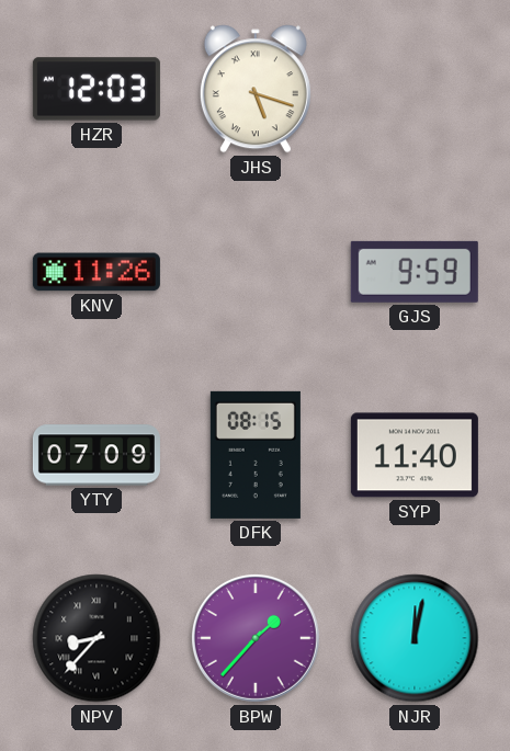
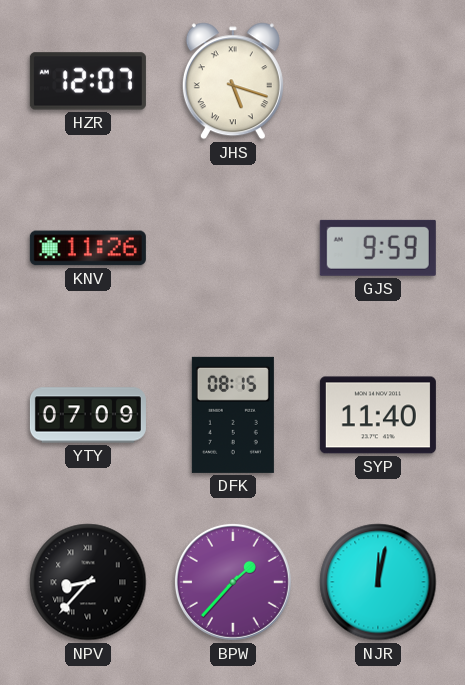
HZR: 12:03 -> 12:07 (88, 81)
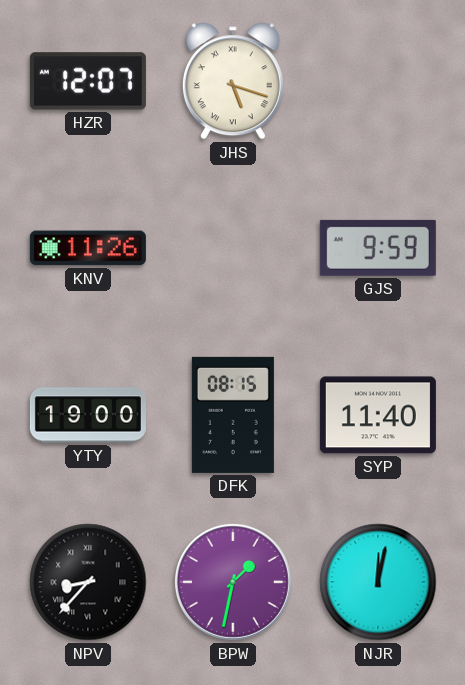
YTY: 07:09 -> 19:00 (88, 415)
BPW: 1:37 -> 1:32 (233, 582)
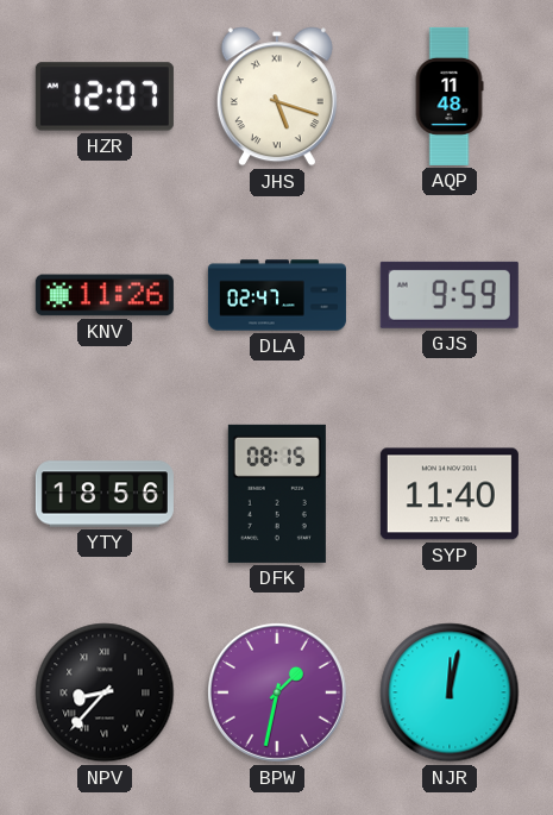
AQP: none -> 11:48 (450, 96)
DLA: none -> 02:47 (277, 295)
YTY: 19:00 -> 18:56 (105, 494)
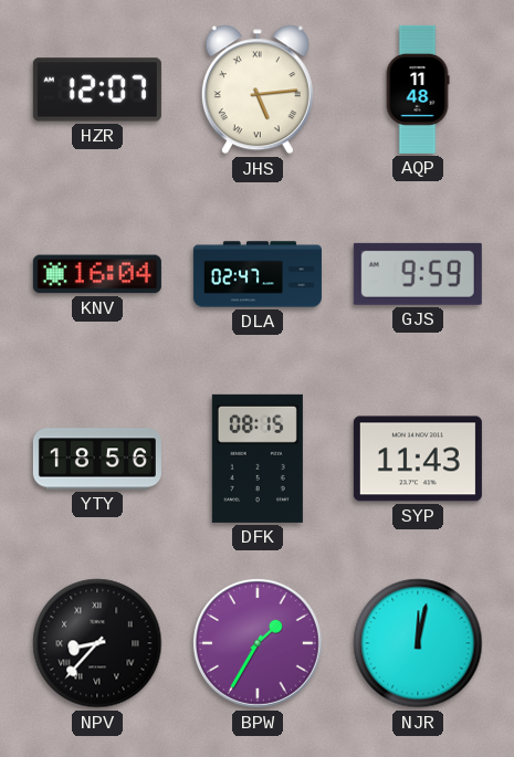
JHS: 5:18 -> 5:14 (258, 90)
KNV: 11:26 -> 16:04 (97, 274)
SYP: 11:40 -> 11:43 (418, 459)
BPW: 1:32 -> 1:35 (258, 643)
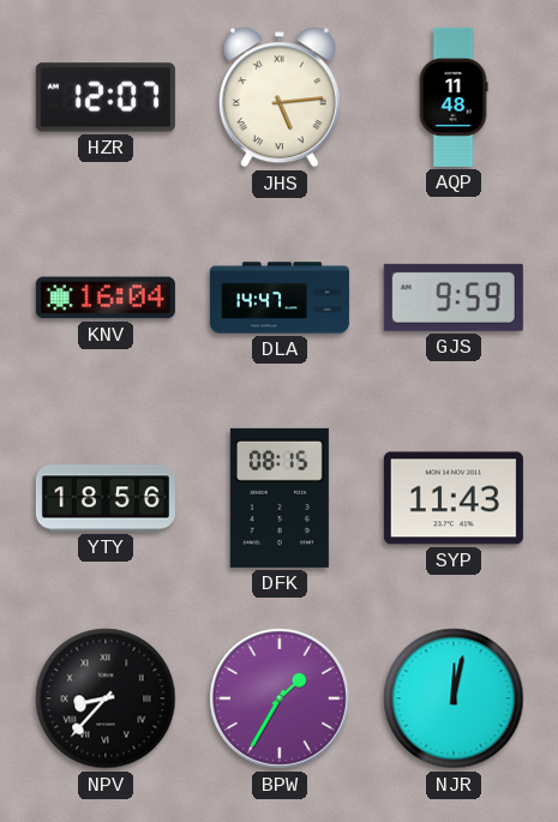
DLA: 02:47 -> 14:47 (280, 298)
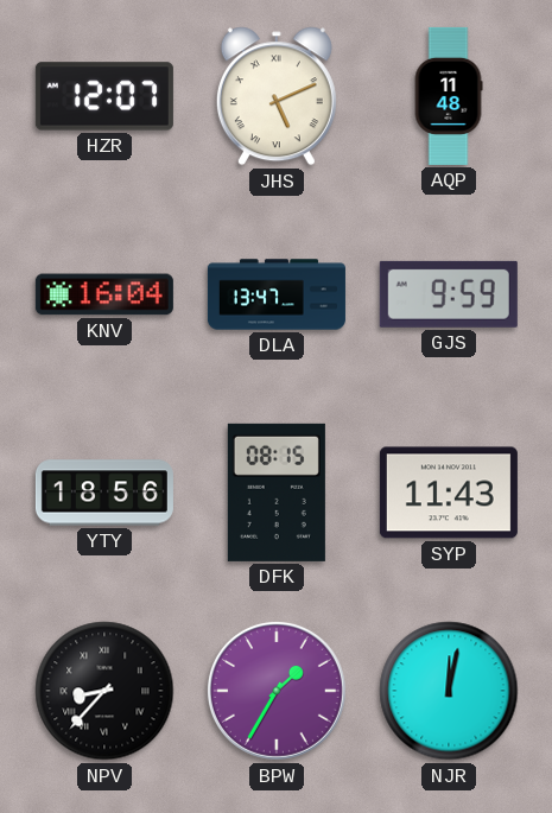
JHS: 5:14 -> 5:11 (277, 96)
DLA: 14:47 -> 13:47 (277, 294)
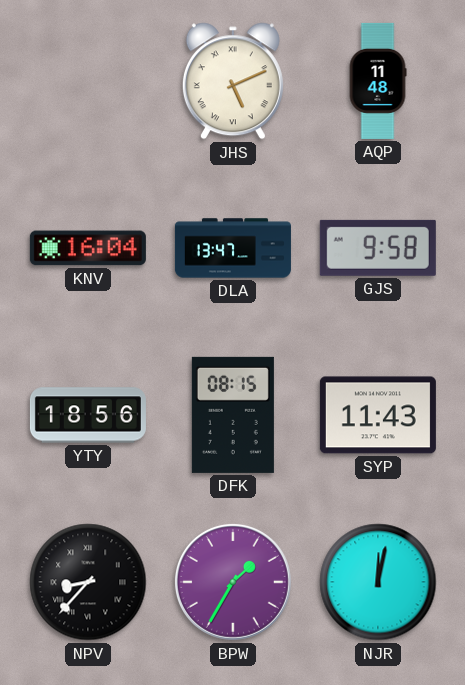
HZR: 12:07 -> none (104, 96)
GJS: 9:59 -> 9:58 (378, 248)
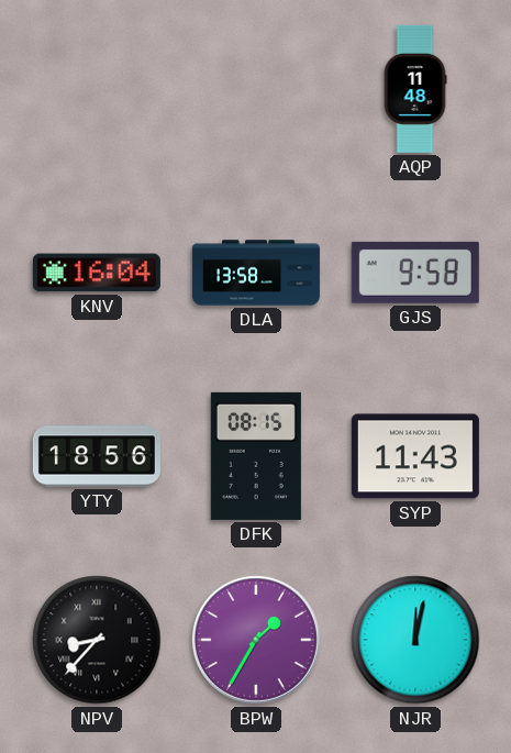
JHS: 5:11 -> none (233, 81)
DLA: 13:47 -> 13:58 (256, 273)
